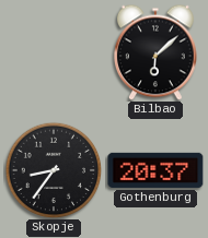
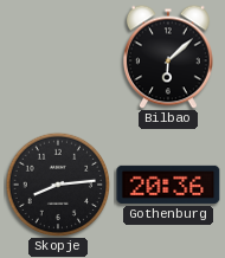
Skopje: 8:36 -> 8:14 (58, 185)
Gothenburg: 20:37 -> 20:36 (168, 185)
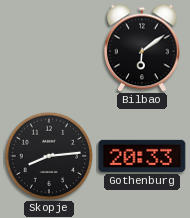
Bilbao: 6:08 -> 6:09 (143, 48)
Gothenburg: 20:36 -> 20:33 (142, 156)
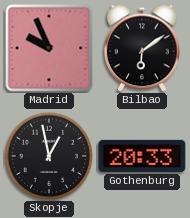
Madrid: none -> 9:56 (49, 48)
Skopje: 8:14 -> 12:58 (49, 156)
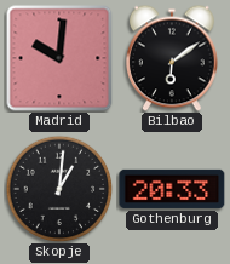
Madrid: 9:56 -> 10:01 (59, 58)
Skopje: 12:58 -> 1:01 (59, 189)
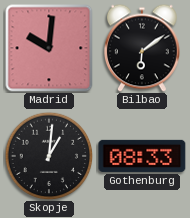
Gothenburg: 20:33 -> 08:33 (142, 156)
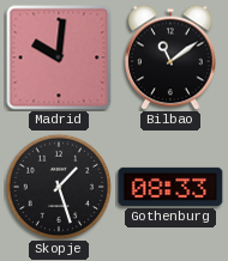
Bilbao: 6:09 -> 11:09 (172, 57)
Skopje: 1:01 -> 1:27 (59, 187)
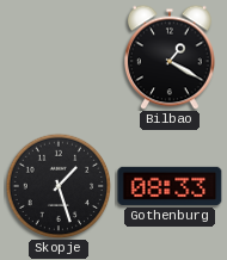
Madrid: 10:01 -> none (59, 57)
Bilbao: 11:09 -> 1:20 (171, 57)
